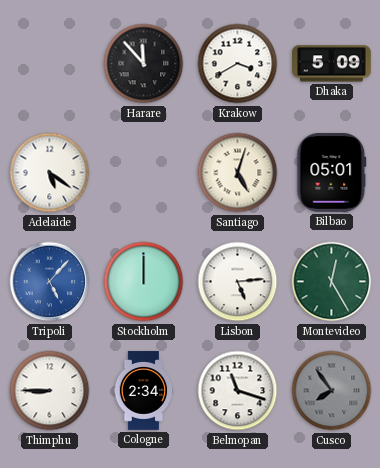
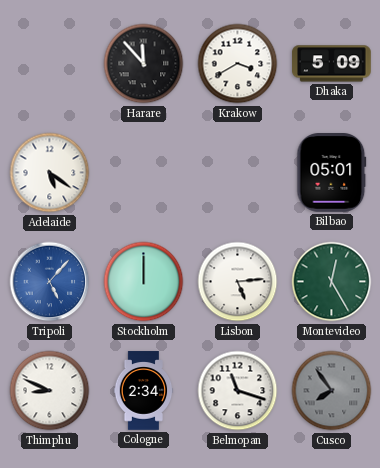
Santiago: 5:03 -> none (238, 173)
Thimphu: 8:45 -> 8:49 (50, 391)
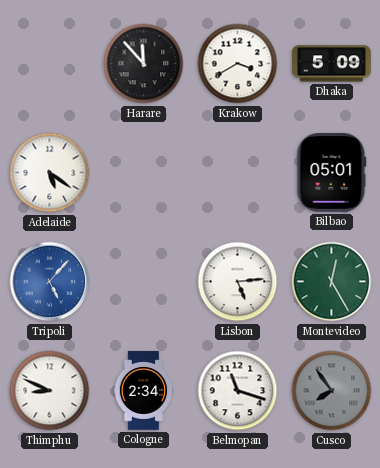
Stockholm: 12:00 -> none (144, 282)
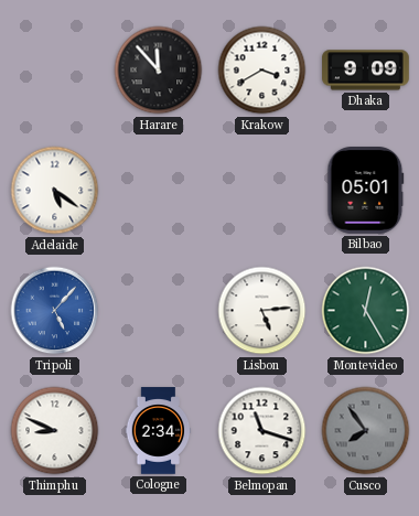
Dhaka: 5:09 -> 9:09 (366, 71)
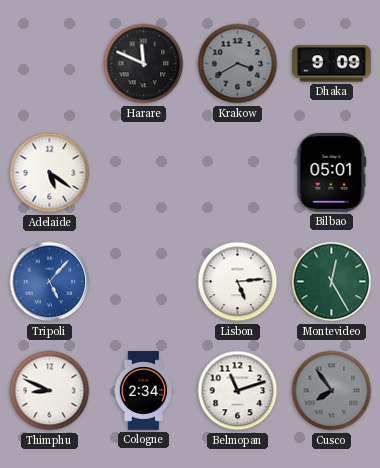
Harare: 11:53 -> 11:49 (144, 64)
Krakow dial: white -> grey (238, 64)
Belmopan: 11:18 -> 11:12 (238, 391)
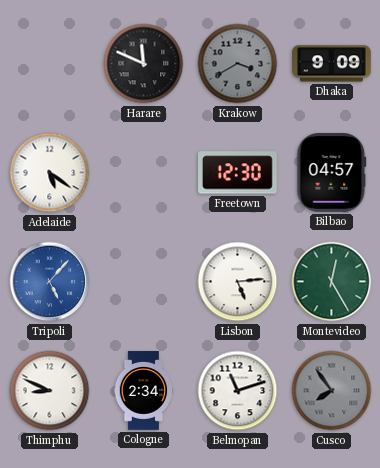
Freetown: none -> 12:30 (238, 173)
Bilbao: 05:01 -> 04:57 (332, 173)
